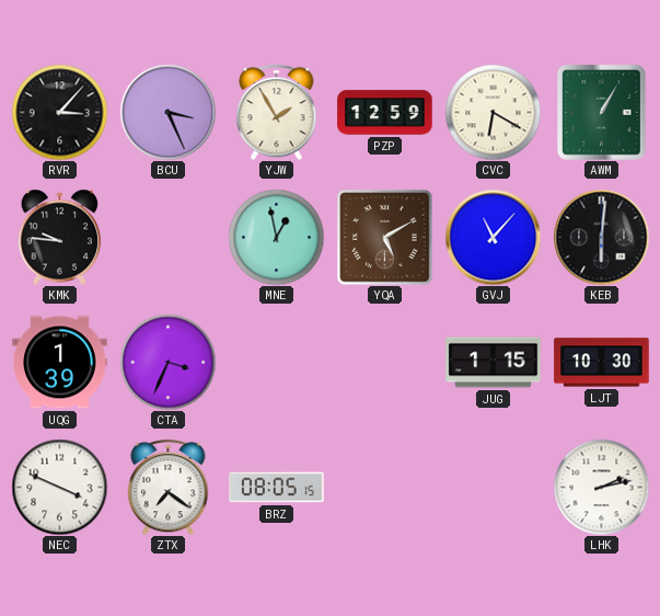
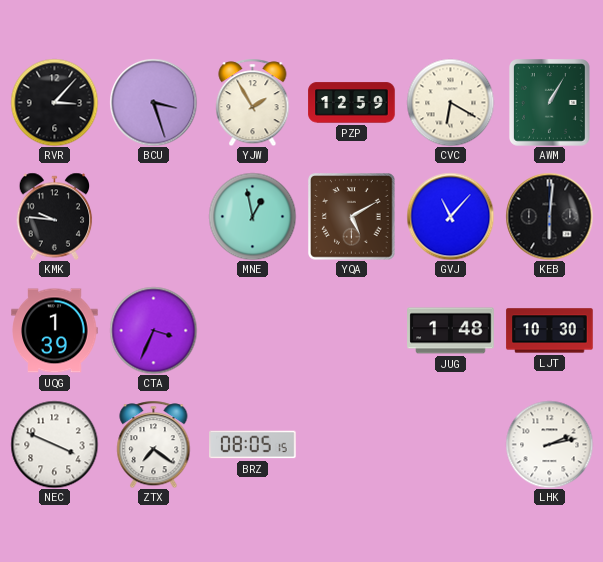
BCU: 3:26 -> 3:27 (153, 102)
JUG: 1:15 -> 1:48 (451, 331)
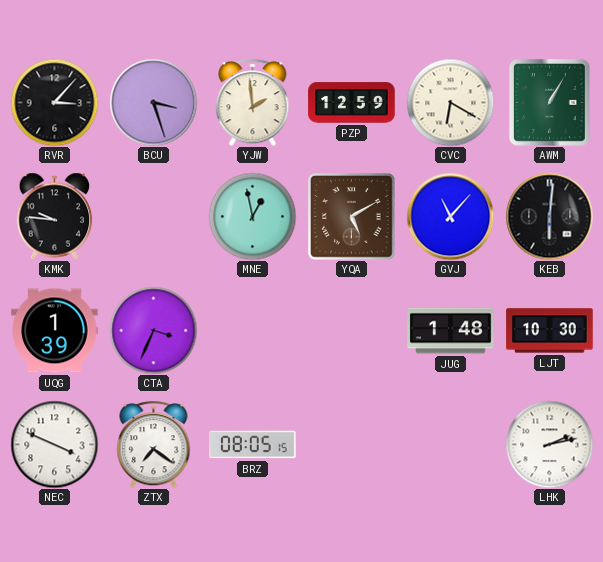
YJW: 1:55 -> 1:59 (253, 102)
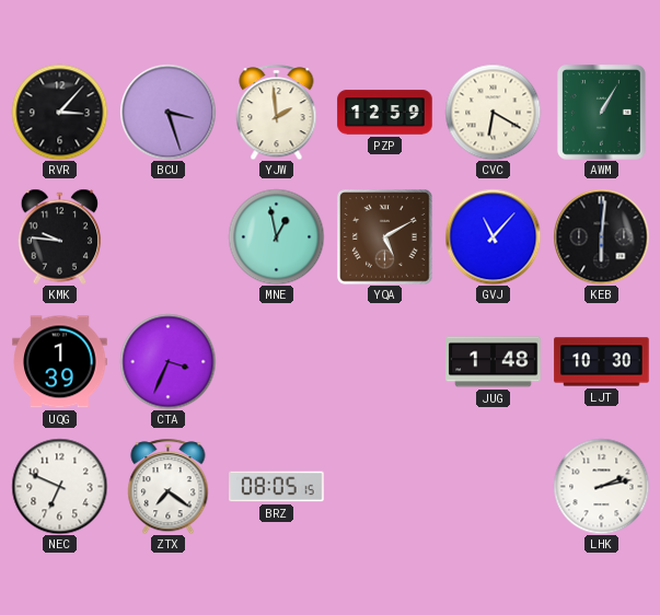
NEC: 3:49 -> 6:49 (59, 486)
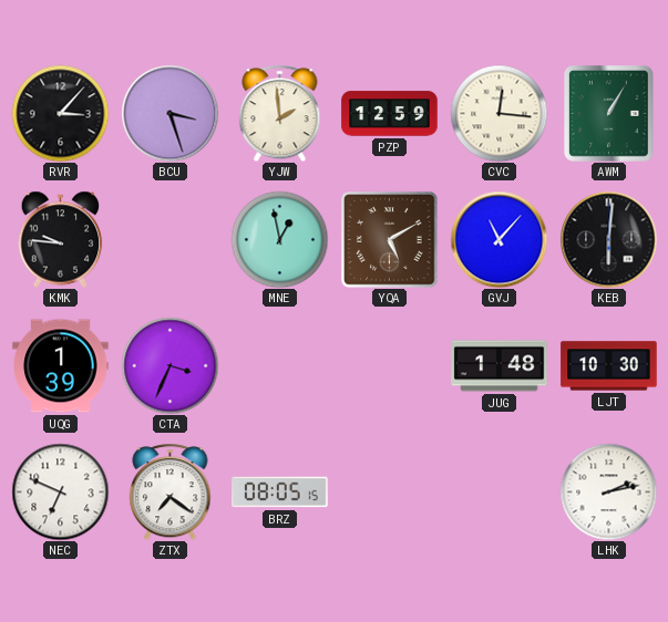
CVC: 6:20 -> 12:16 (499, 113)
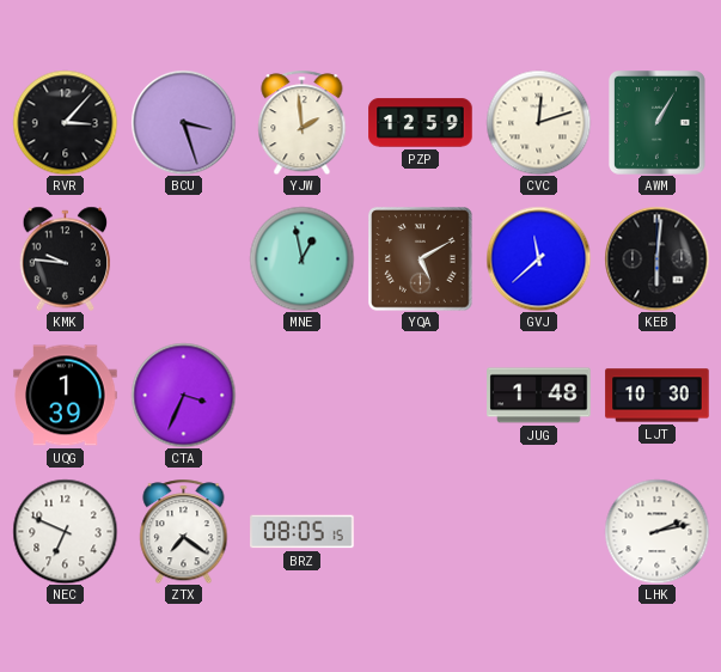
CVC: 12:16 -> 12:12 (538, 122)
GVJ: 11:07 -> 11:38 (538, 258)
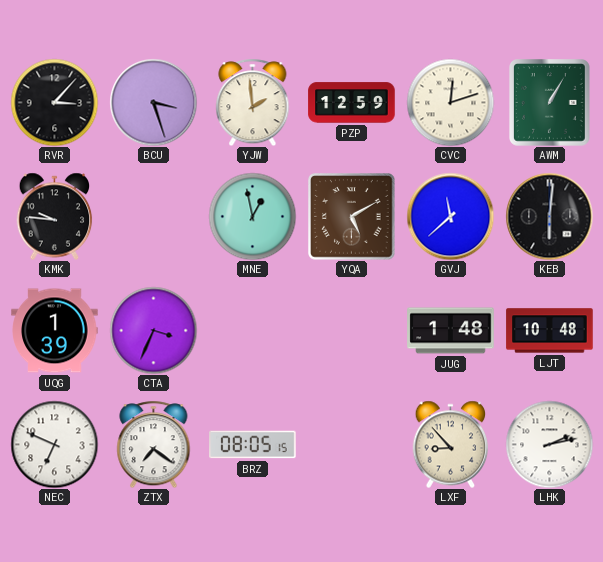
LJT: 10:30 -> 10:48 (550, 331)
LXF: none -> 8:53 (451, 444)
